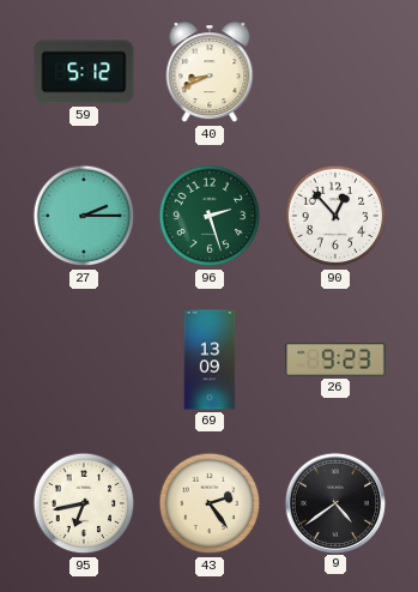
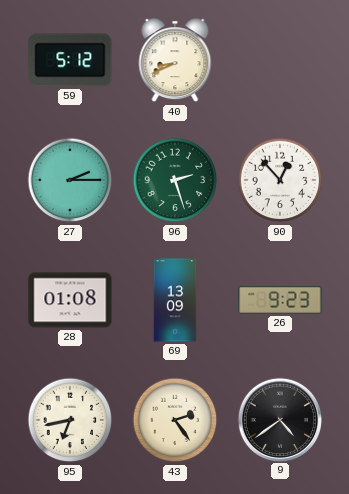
28: none -> 01:08 (70, 300)
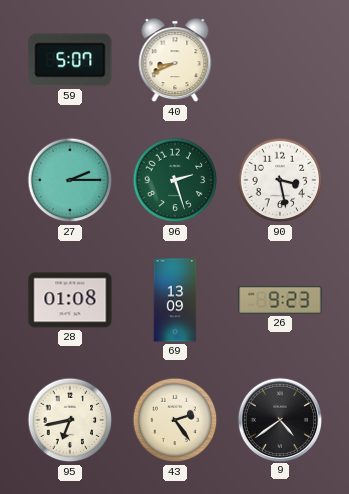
59: 5:12 -> 5:07 (70, 60)
90: 12:53 -> 3:28 (280, 180)
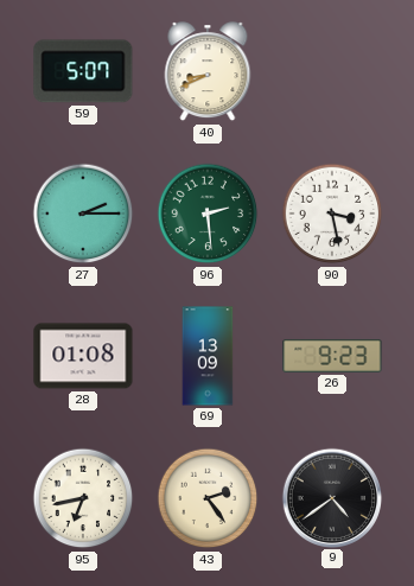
96: 2:27 -> 2:29 (208, 214)
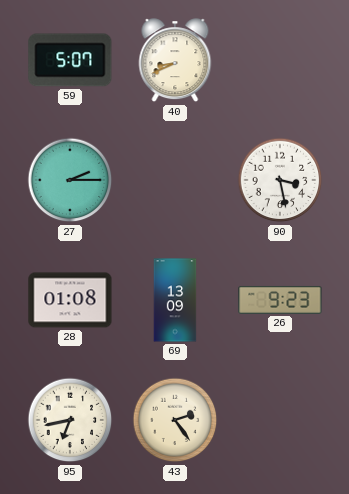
96: 2:29 -> none (208, 214)
9: 4:39 -> none (332, 497)
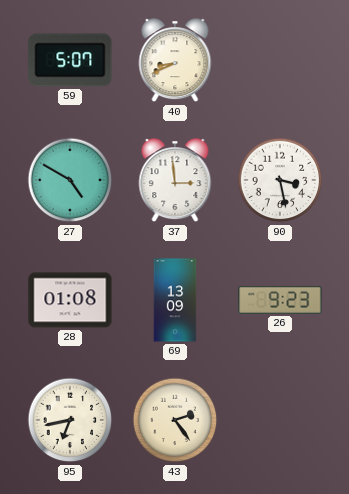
27: 2:15 -> 4:50 (70, 180)
37: none -> 2:59 (175, 181)
